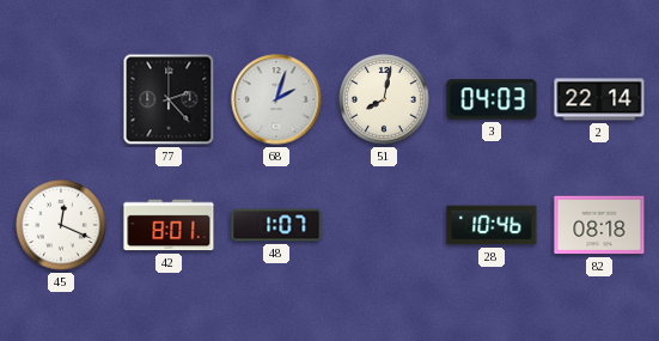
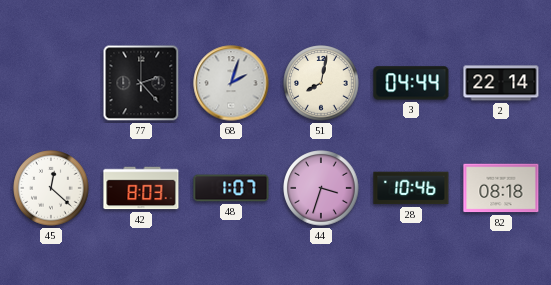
3: 04:03 -> 04:44 (411, 83)
45: 12:19 -> 12:22 (51, 188)
42: 8:01 -> 8:03 (141, 188)
44: none -> 3:33 (321, 188)
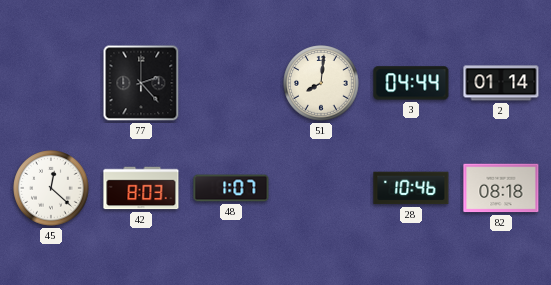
68: 2:03 -> none (231, 83)
51: 8:02 -> 8:01 (321, 83)
2: 22:14 -> 01:14 (501, 83)
44: 3:33 -> none (321, 188)
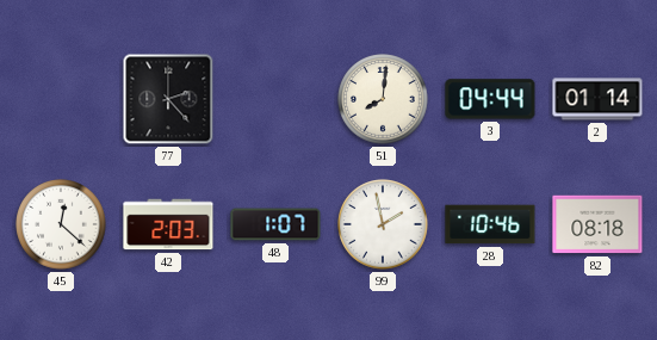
42: 8:03 -> 2:03 (168, 224)
99: none -> 1:58 (383, 224)
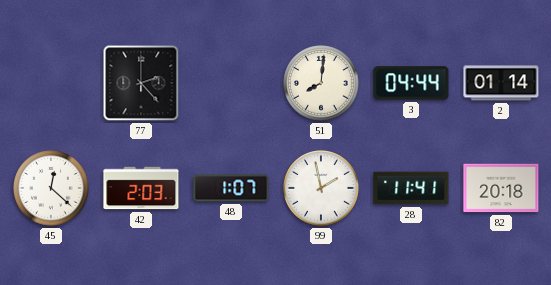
28: 10:46 -> 11:41 (411, 188)
82: 08:18 -> 20:18 (501, 188)
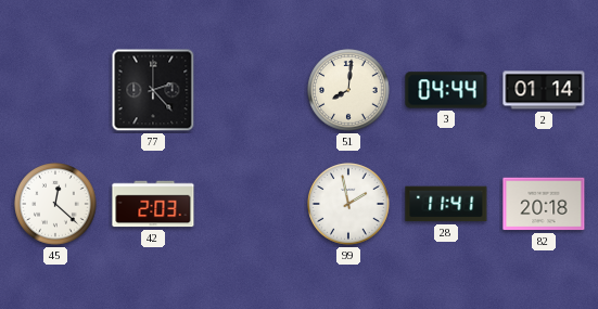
48: 1:07 -> none (231, 188)
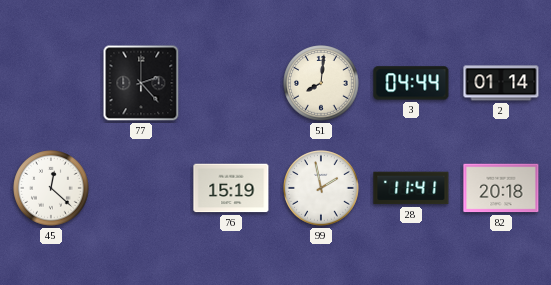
42: 2:03 -> none (153, 204)
76: none -> 15:19 (231, 188)
